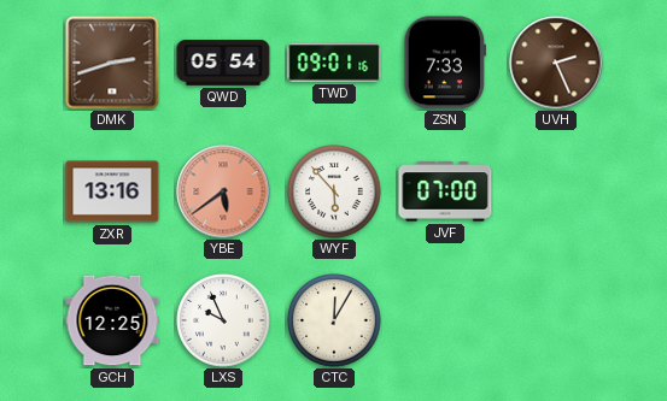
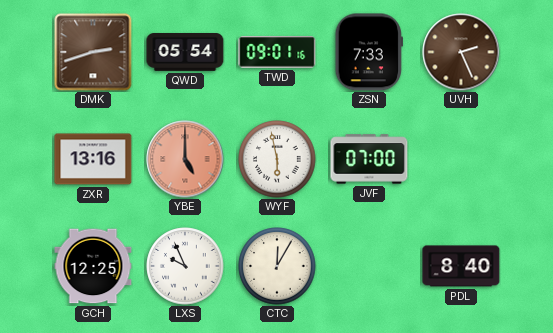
YBE: 5:39 -> 5:00 (185, 159)
WYF: 5:53 -> 5:58 (277, 159)
PDL: none -> 8:40 (461, 266)
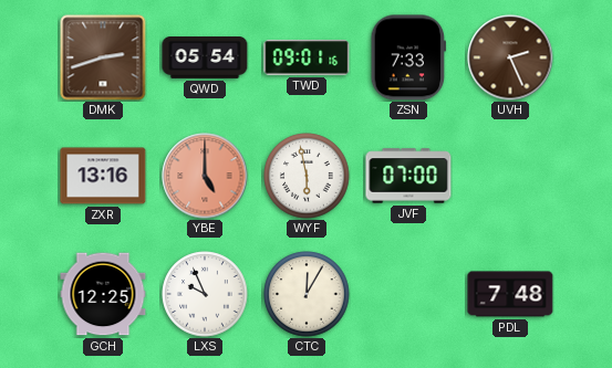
PDL: 8:40 -> 7:48 (510, 294)
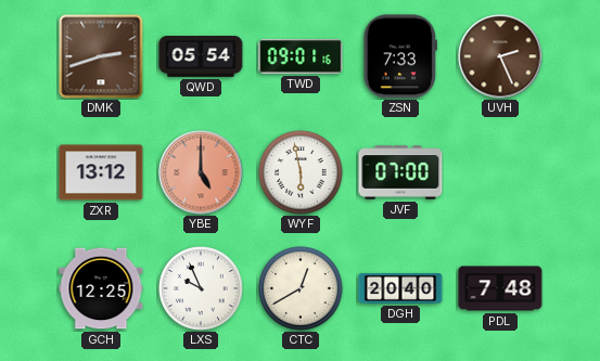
ZXR: 13:16 -> 13:12 (101, 172)
CTC: 12:05 -> 12:40 (301, 288)
DGH: none -> 20:40 (400, 288)
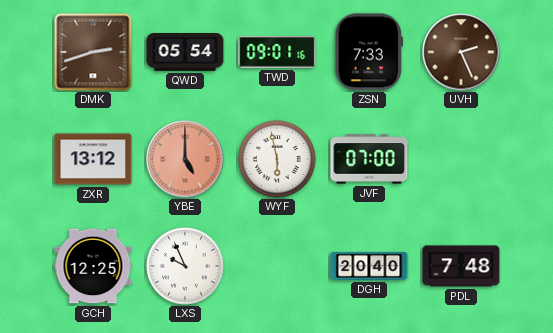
CTC: 12:40 -> none (301, 288)
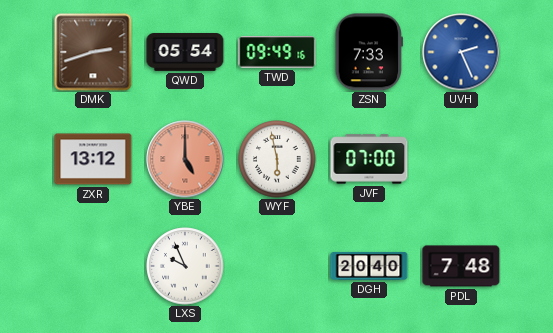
TWD: 09:01 -> 09:49 (277, 52)
UVH dial: brown -> blue (461, 52)
GCH: 12:25 -> none (93, 266)
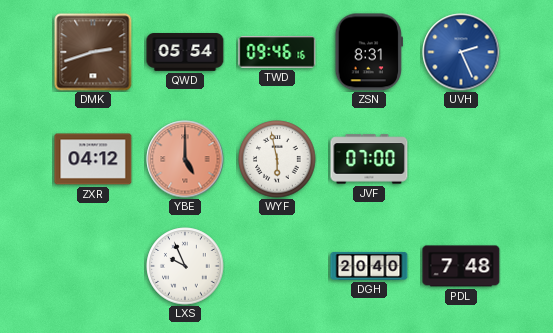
TWD: 09:49 -> 09:46 (277, 52)
ZSN: 7:33 -> 8:31 (368, 52)
ZXR: 13:12 -> 04:12 (93, 159)
